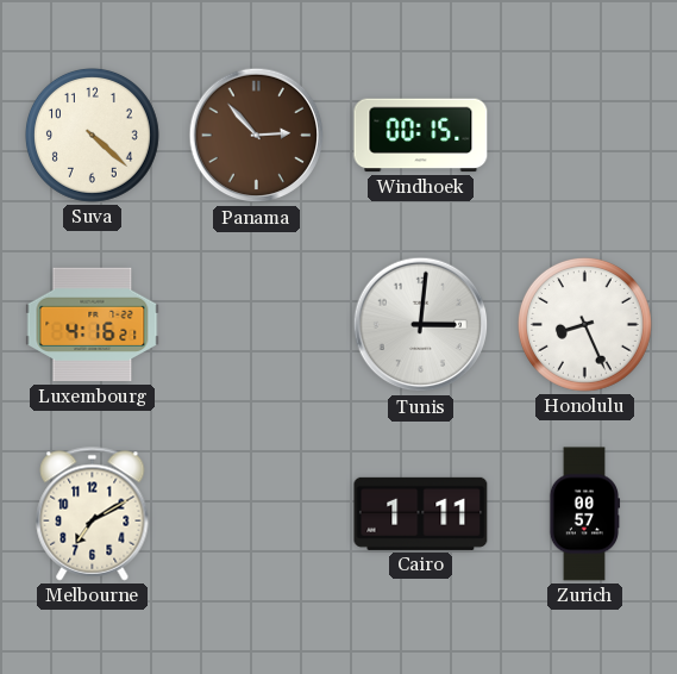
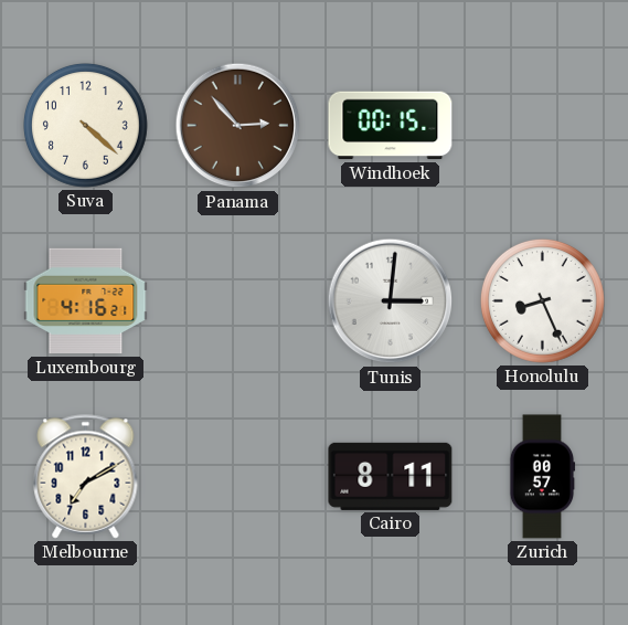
Cairo: 1:11 -> 8:11 (391, 476)
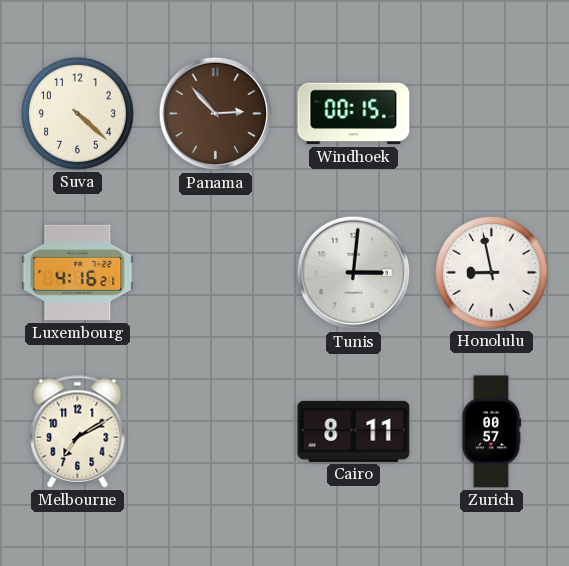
Honolulu: 8:26 -> 8:58 (491, 272)
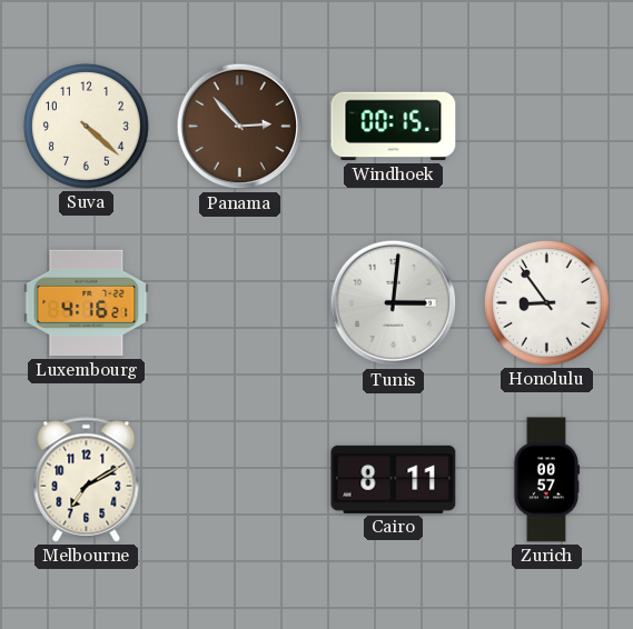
Honolulu: 8:58 -> 8:54 (546, 302)
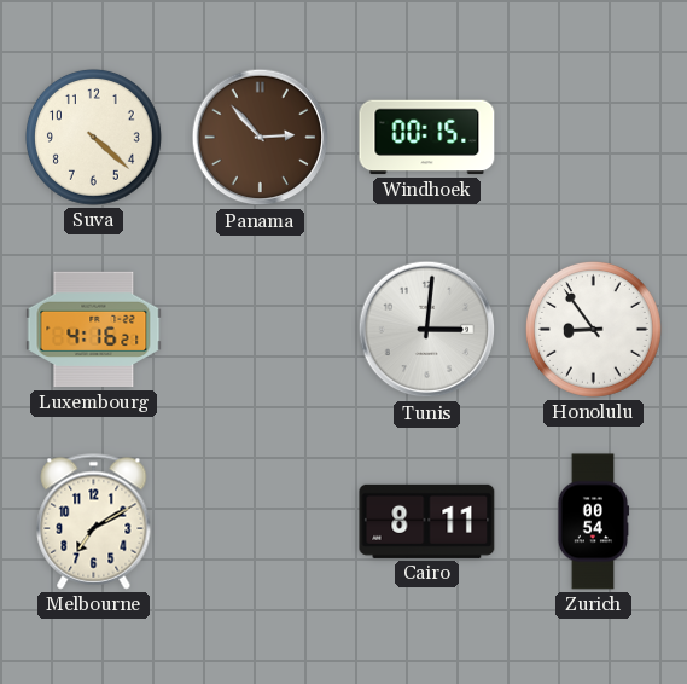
Zurich: 00:57 -> 00:54 (593, 522)
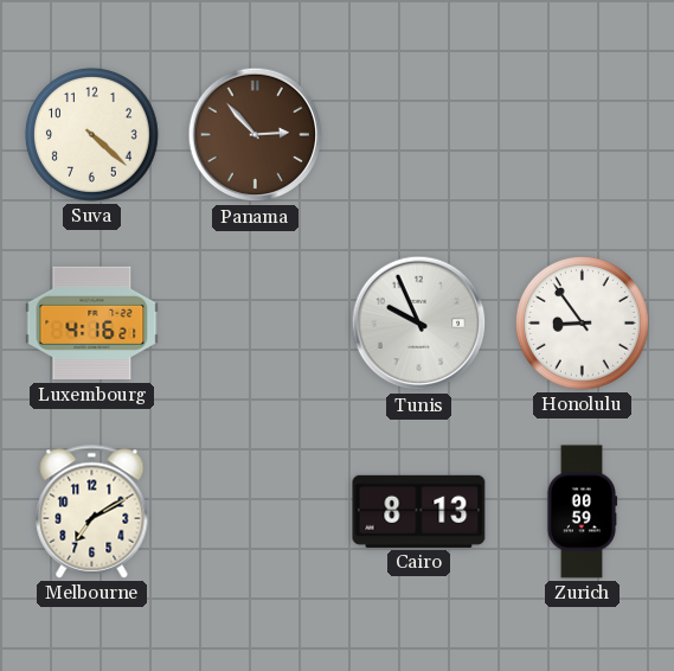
Windhoek: 00:15 -> none (427, 138)
Tunis: 3:01 -> 9:56 (419, 324)
Cairo: 8:11 -> 8:13 (419, 511)
Zurich: 00:54 -> 00:59 (582, 512)
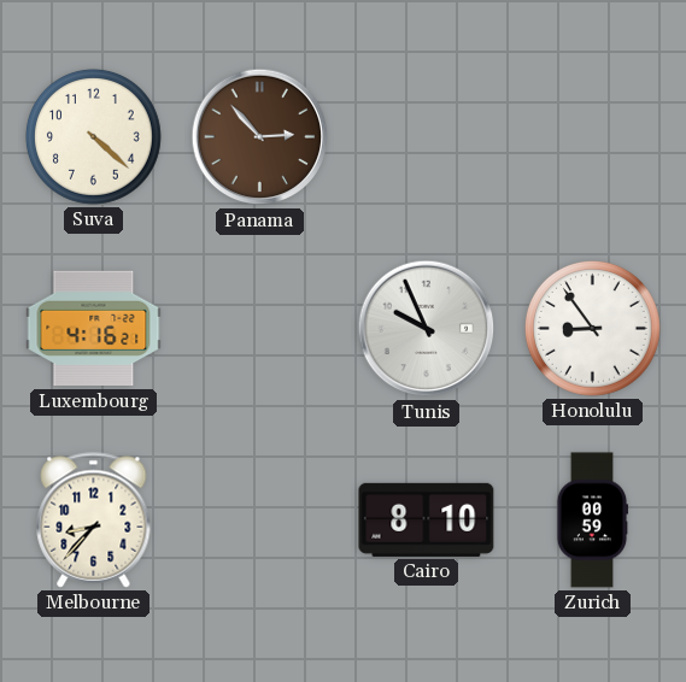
Melbourne: 7:10 -> 8:37 (94, 521)
Cairo: 8:13 -> 8:10 (427, 519)
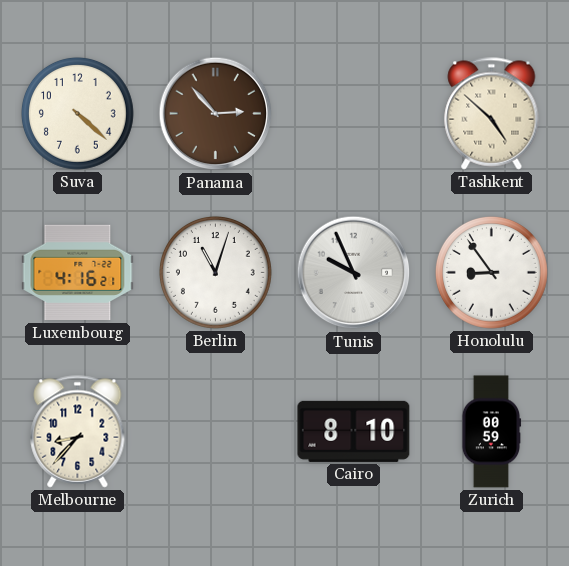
Tashkent: none -> 4:52 (492, 114)
Berlin: none -> 11:03 (215, 272)
